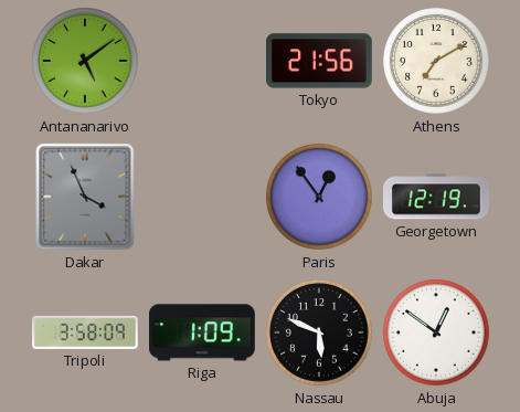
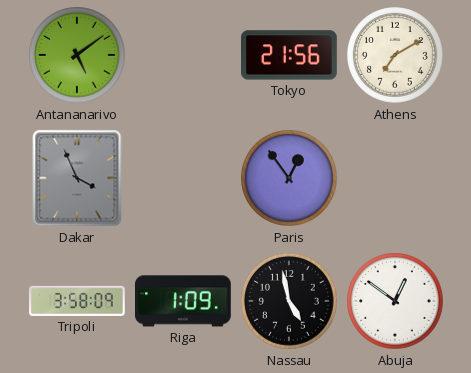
Georgetown: 12:19 -> none (437, 197)
Nassau: 5:49 -> 4:58 (289, 301)
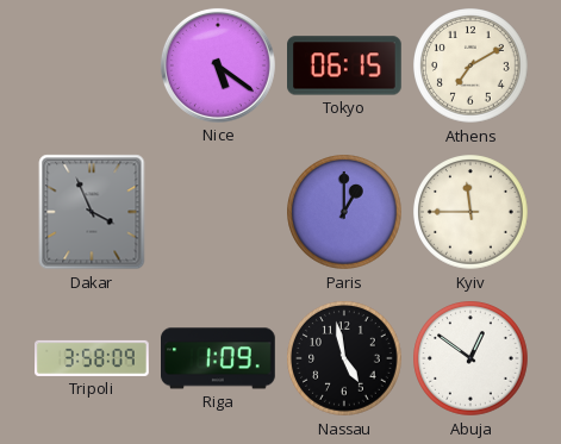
Antananarivo: 5:09 -> none (77, 55)
Nice: none -> 5:21 (218, 65)
Tokyo: 21:56 -> 06:15 (345, 65)
Paris: 12:54 -> 1:00 (344, 212)
Kyiv: none -> 11:45 (470, 212)
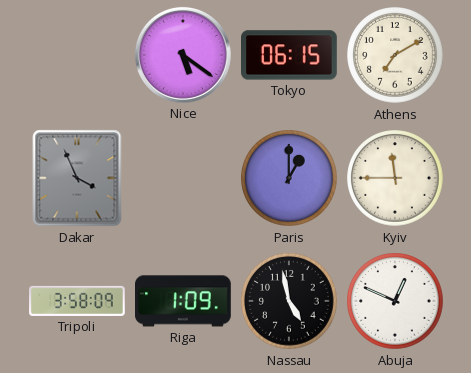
Abuja: 12:51 -> 12:49 (395, 301)
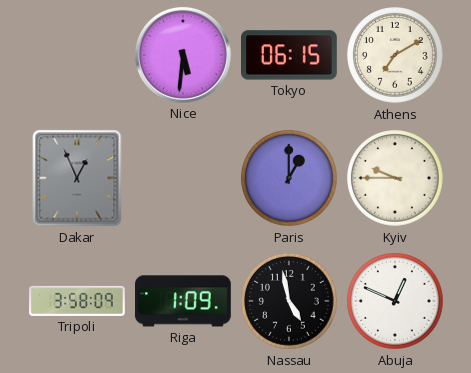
Nice: 5:21 -> 5:31 (183, 55)
Dakar: 3:56 -> 12:56 (77, 178)
Kyiv: 11:45 -> 9:45 (395, 178)
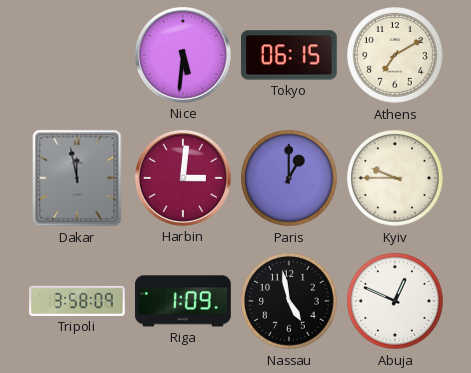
Dakar: 12:56 -> 11:58 (77, 178)
Harbin: none -> 3:01 (183, 178)
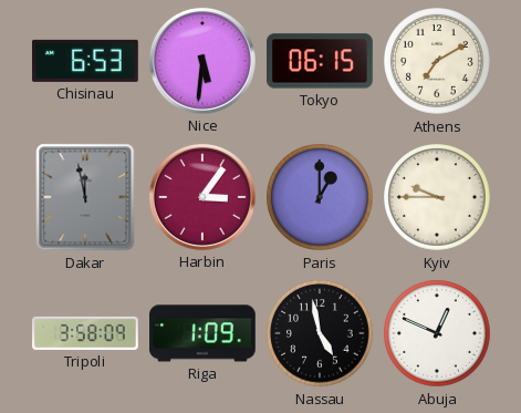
Chisinau: none -> 6:53 (86, 61)
Harbin: 3:01 -> 3:06 (202, 197)
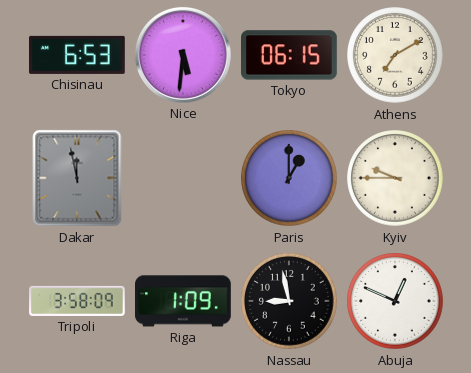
Harbin: 3:06 -> none (202, 197)
Nassau: 4:58 -> 8:58 (289, 301)
